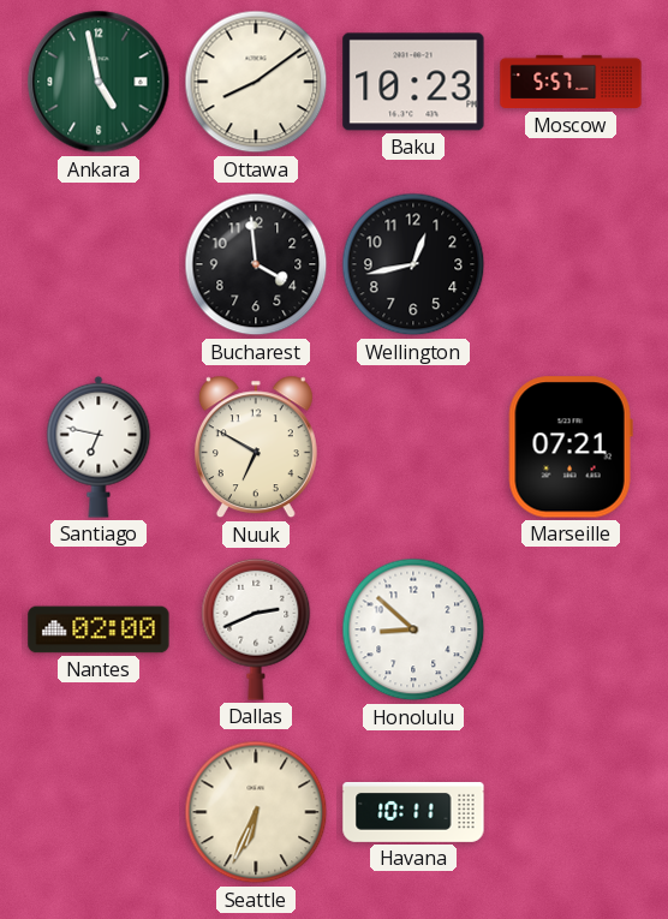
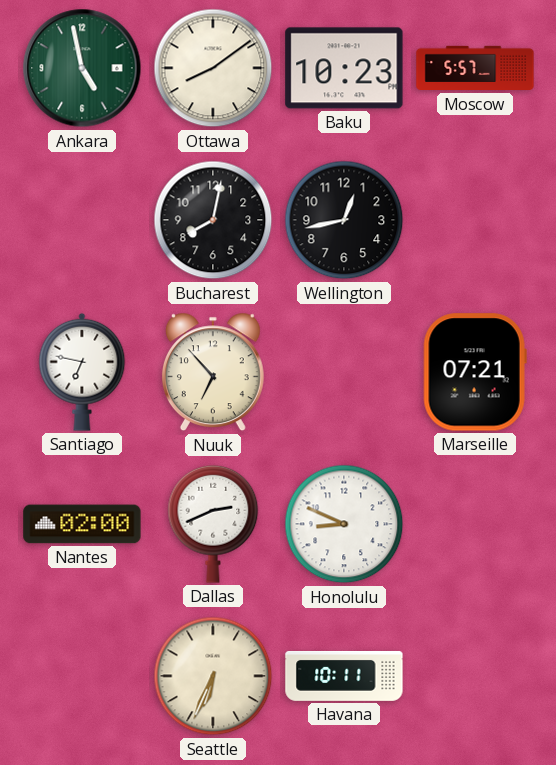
Bucharest: 3:59 -> 8:02 (213, 220)
Nuuk: 6:50 -> 6:53 (213, 372)
Honolulu: 8:52 -> 8:49 (344, 524)
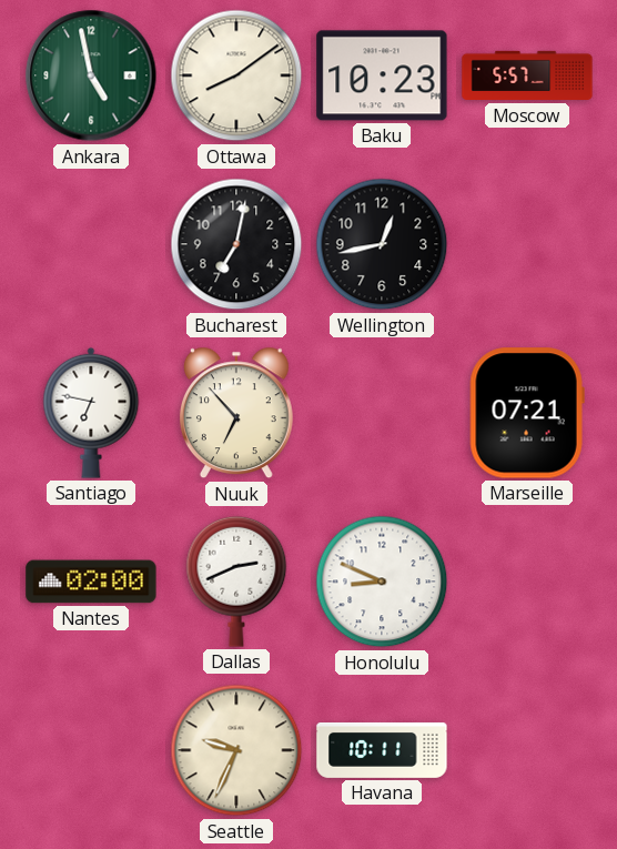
Bucharest: 8:02 -> 7:02 (236, 244)
Seattle: 6:34 -> 9:34 (236, 750)
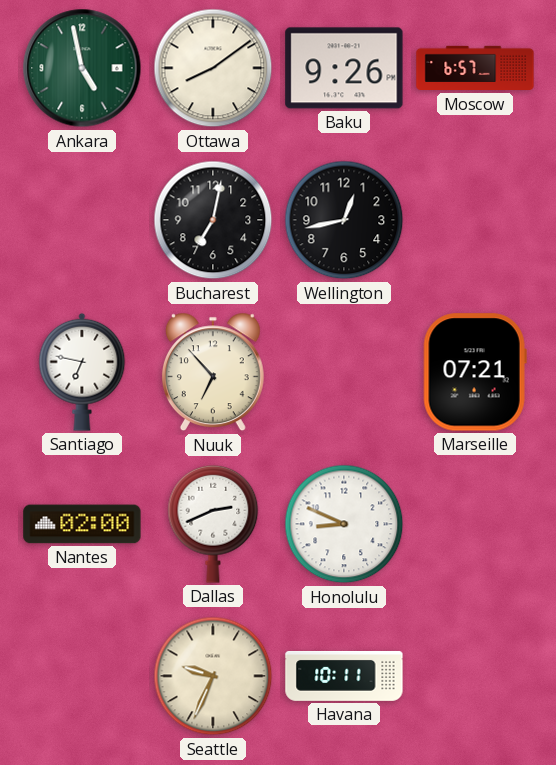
Baku: 10:23 -> 9:26 (344, 68)
Moscow: 5:57 -> 6:57 (475, 68)
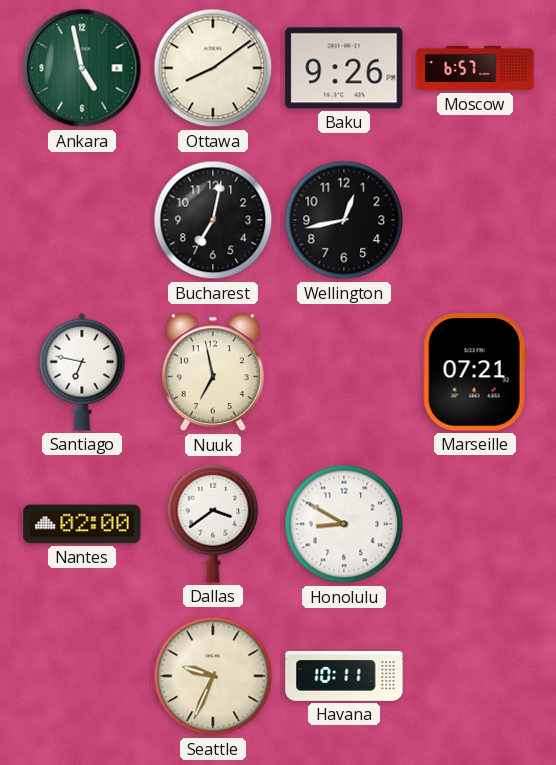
Nuuk: 6:53 -> 6:58 (213, 372)
Dallas: 2:41 -> 3:39 (213, 524)
Honolulu: 8:49 -> 8:50 (344, 524)
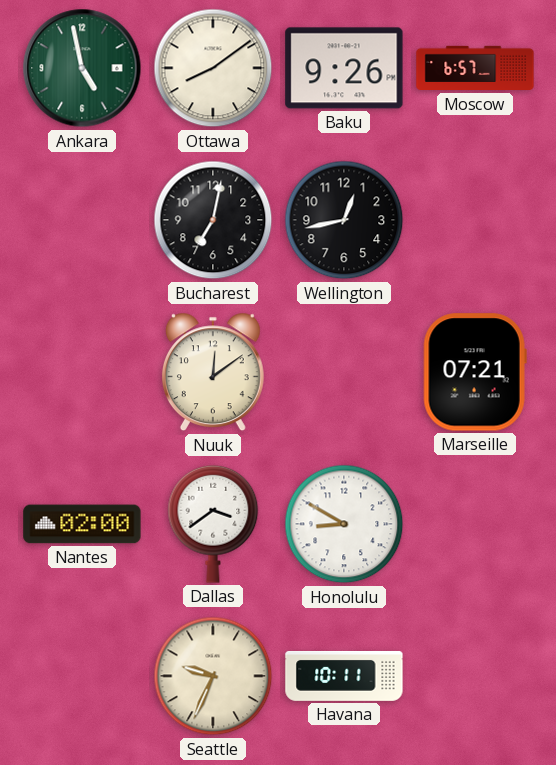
Santiago: 6:47 -> none (82, 372)
Nuuk: 6:58 -> 12:09 (213, 372)
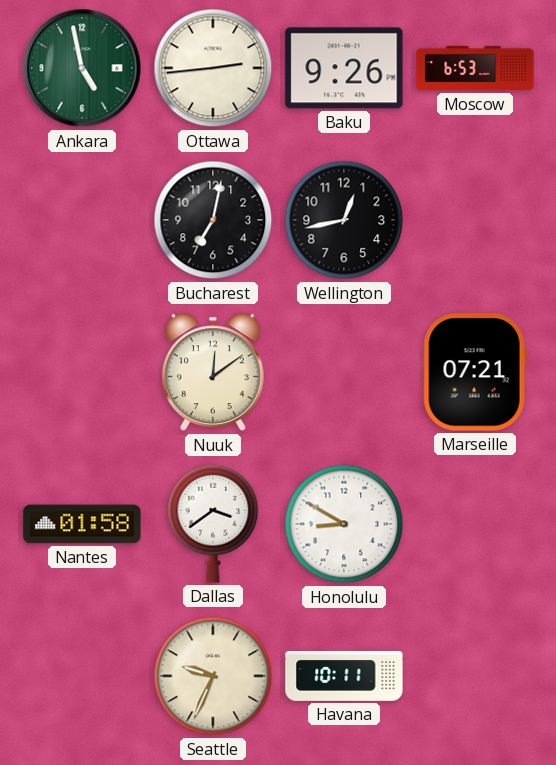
Ottawa: 8:09 -> 2:44 (213, 68)
Moscow: 6:57 -> 6:53 (475, 68)
Nantes: 02:00 -> 01:58 (82, 524)
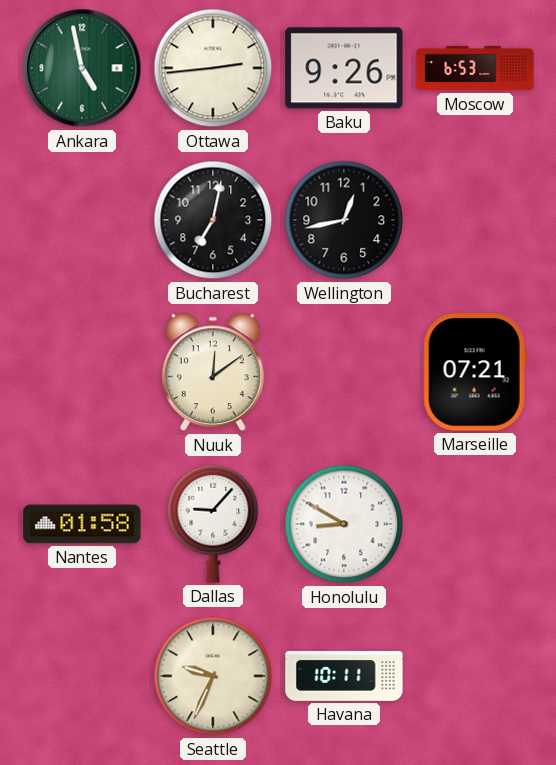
Dallas: 3:39 -> 9:07 (213, 524)
